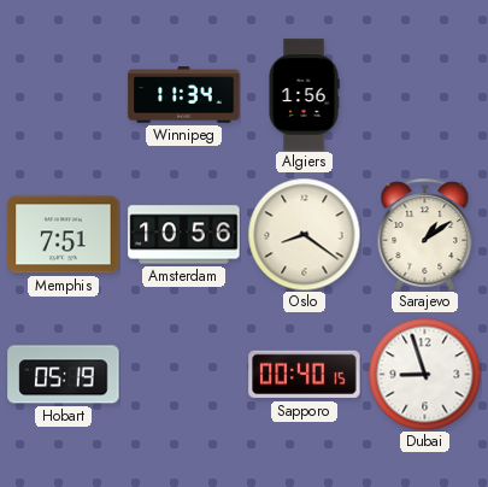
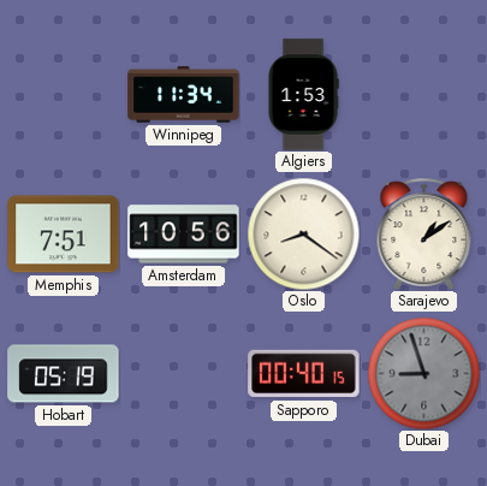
Algiers: 1:56 -> 1:53 (303, 95)
Dubai dial: white -> grey (423, 373)
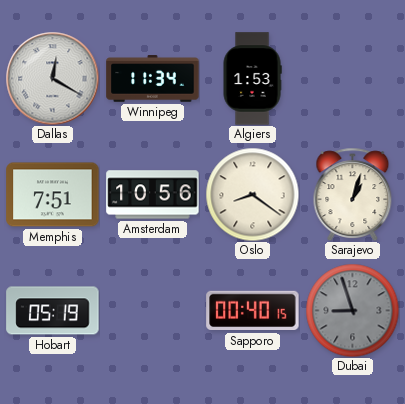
Dallas: none -> 12:20 (52, 78)
Sarajevo: 1:09 -> 1:03 (353, 194)
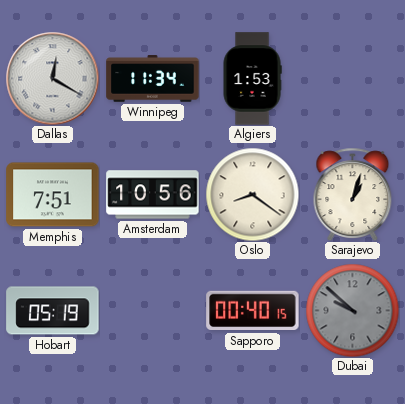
Dubai: 8:57 -> 9:52 (352, 310)
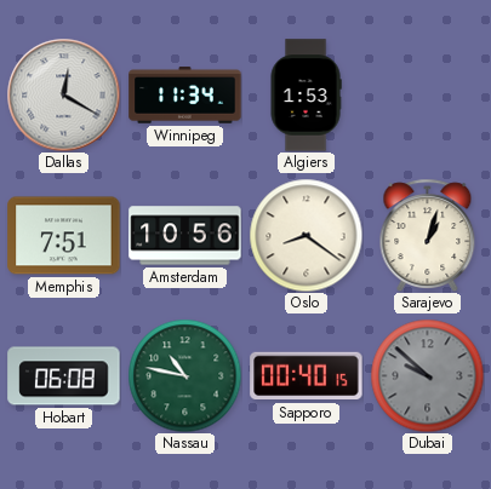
Hobart: 05:19 -> 06:08 (64, 376)
Nassau: none -> 10:47 (184, 375)
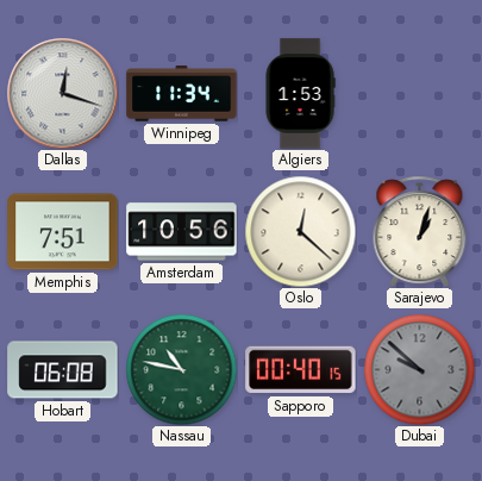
Dallas: 12:20 -> 12:18 (62, 93)
Oslo: 8:21 -> 12:22 (300, 231)
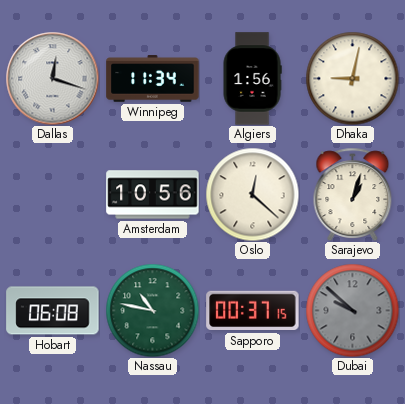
Algiers: 1:53 -> 1:56 (252, 79)
Dhaka: none -> 9:02 (352, 78)
Memphis: 7:51 -> none (63, 232)
Sapporo: 00:40 -> 00:37 (253, 311)
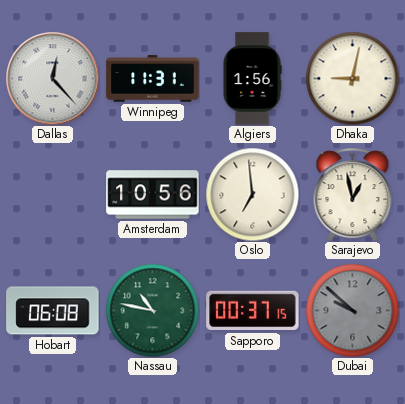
Dallas: 12:18 -> 12:23 (52, 78)
Winnipeg: 11:34 -> 11:31 (153, 79)
Oslo: 12:22 -> 6:59 (252, 194)
Sarajevo: 1:03 -> 12:58 (353, 194)
